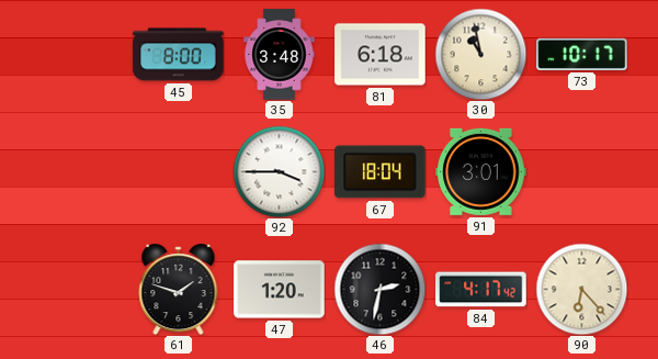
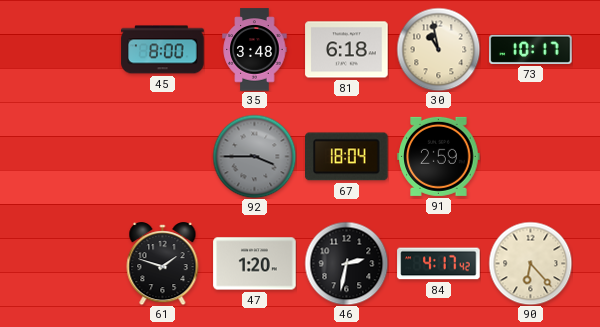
92 dial: white -> grey (254, 156)
91: 3:01 -> 2:59 (439, 156)
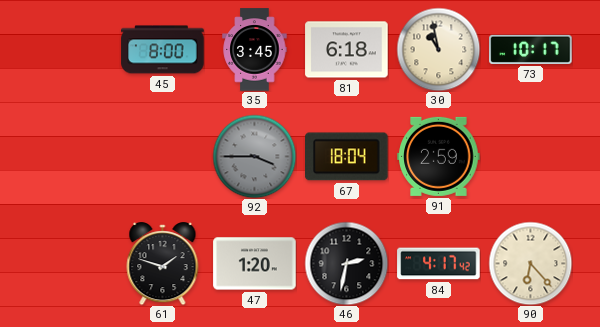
35: 3:48 -> 3:45 (255, 50)
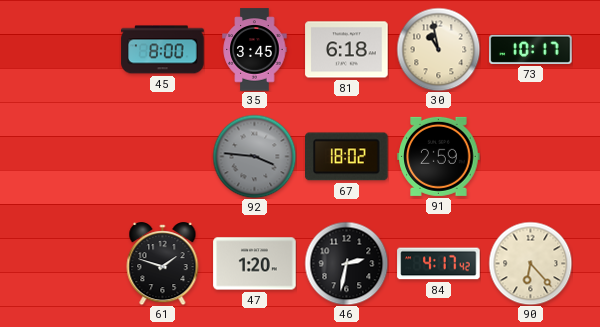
92: 3:45 -> 3:46 (254, 156)
67: 18:04 -> 18:02 (347, 157)
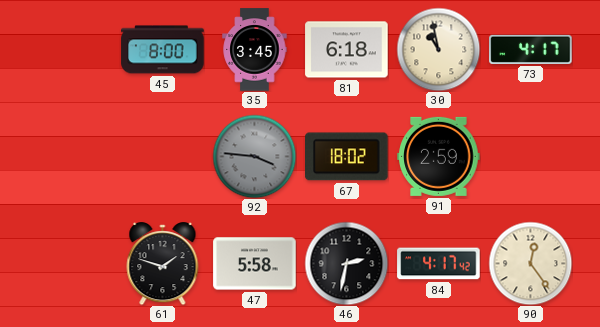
73: 10:17 -> 4:17 (531, 49)
47: 1:20 -> 5:58 (255, 264)
90: 6:23 -> 12:24 (530, 263)
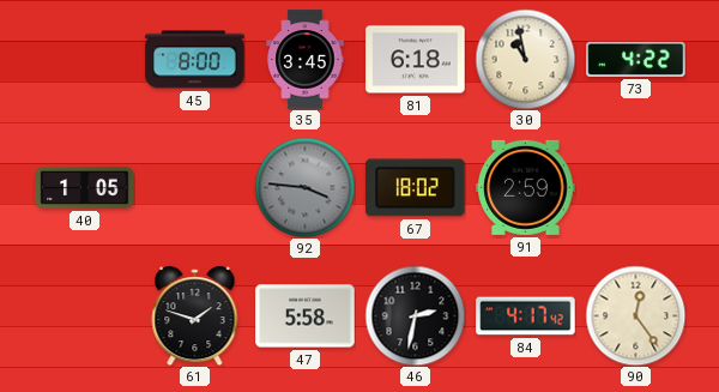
73: 4:17 -> 4:22 (636, 59)
40: none -> 1:05 (85, 187)
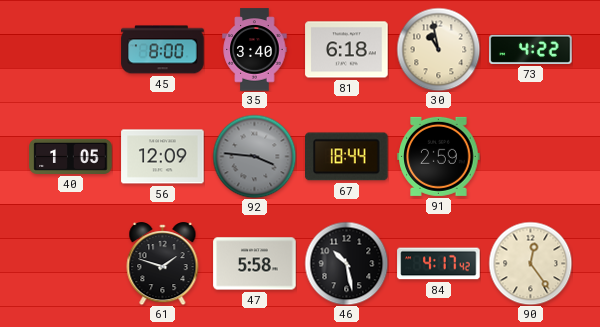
35: 3:45 -> 3:40 (255, 50)
56: none -> 12:09 (163, 157)
67: 18:02 -> 18:44 (347, 157)
46: 2:32 -> 10:28 (346, 263)
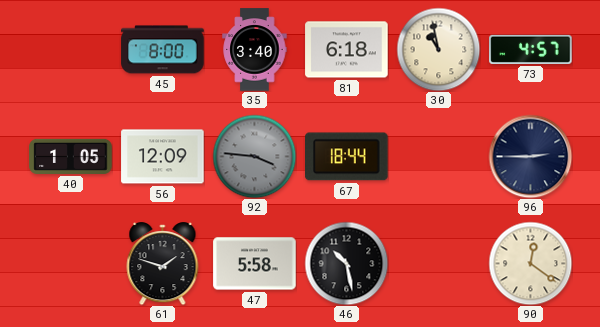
73: 4:22 -> 4:57 (531, 49)
91: 2:59 -> none (439, 156)
96: none -> 2:45 (530, 156)
84: 4:17 -> none (439, 264)
90: 12:24 -> 12:21 (530, 263)
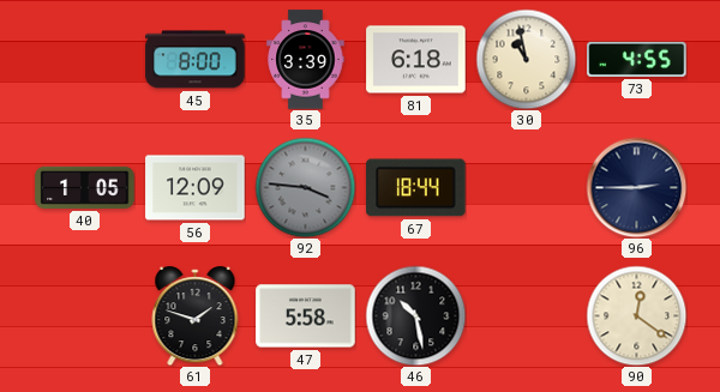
35: 3:40 -> 3:39 (306, 60)
73: 4:57 -> 4:55 (637, 59)
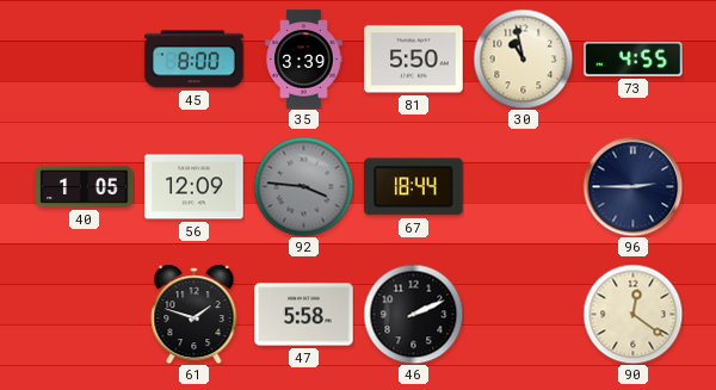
81: 6:18 -> 5:50 (414, 60)
46: 10:28 -> 2:11 (413, 314)
